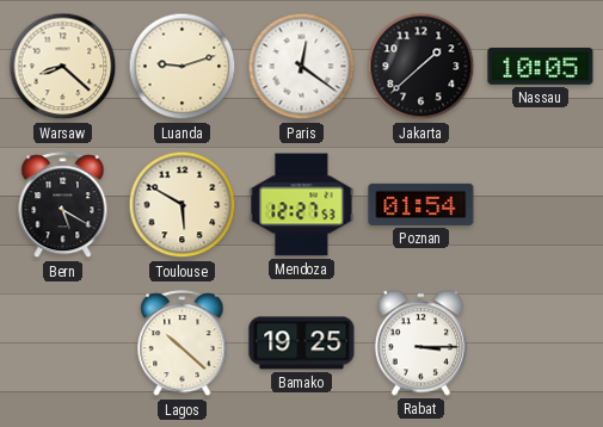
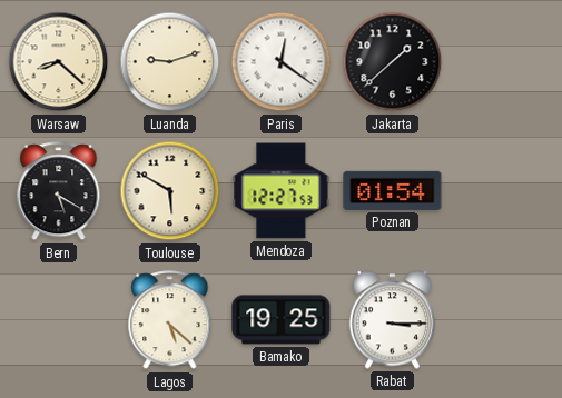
Nassau: 10:05 -> none (541, 66)
Lagos: 10:22 -> 5:22 (170, 320)
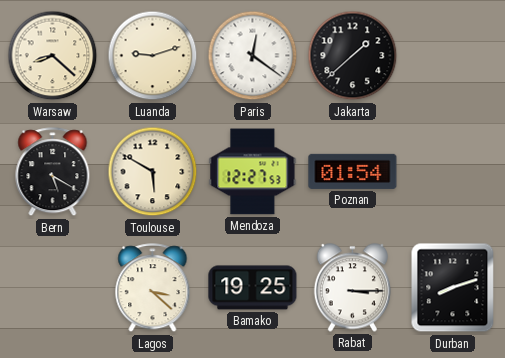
Lagos: 5:22 -> 3:22 (153, 288)
Durban: none -> 8:12 (453, 288)
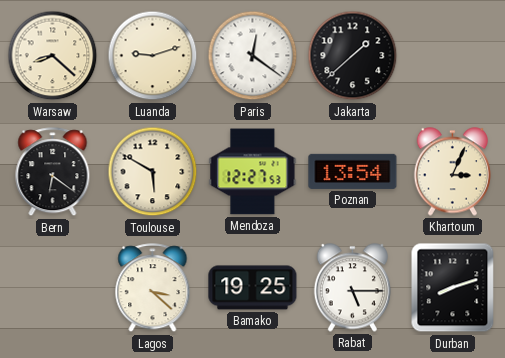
Bern: 5:20 -> 6:21 (53, 172)
Poznan: 01:54 -> 13:54 (353, 171)
Khartoum: none -> 3:04 (452, 172)
Rabat: 3:15 -> 5:15 (352, 288)
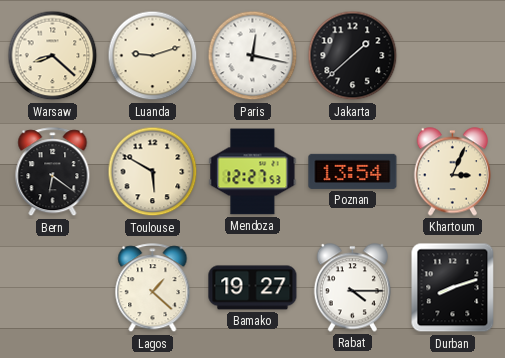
Paris: 12:21 -> 12:17 (253, 56)
Lagos: 3:22 -> 1:22 (153, 288)
Bamako: 19:25 -> 19:27 (253, 288)
Rabat: 5:15 -> 4:15 (352, 288)
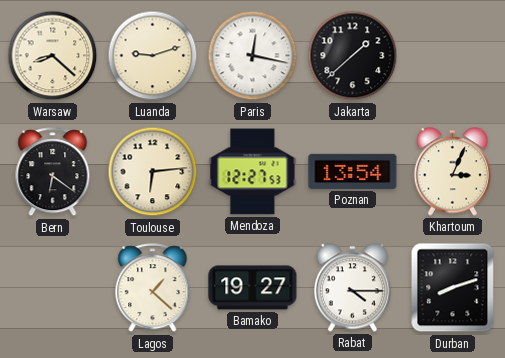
Toulouse: 5:50 -> 6:14 (153, 172)
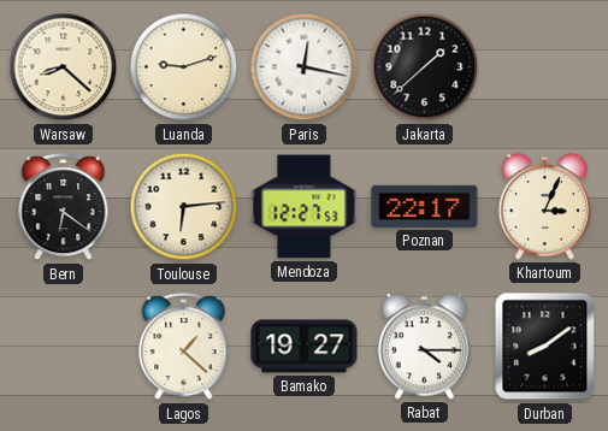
Poznan: 13:54 -> 22:17 (425, 206)
Durban: 8:12 -> 8:09 (545, 347)
